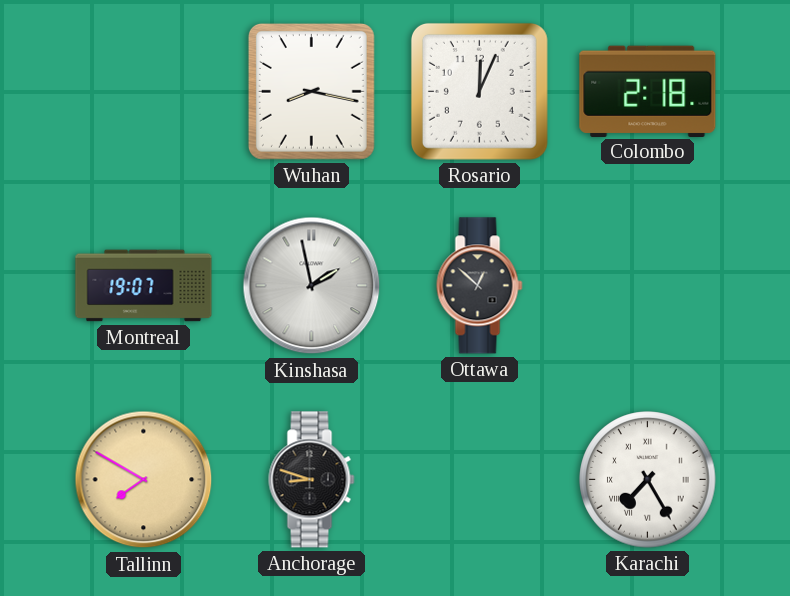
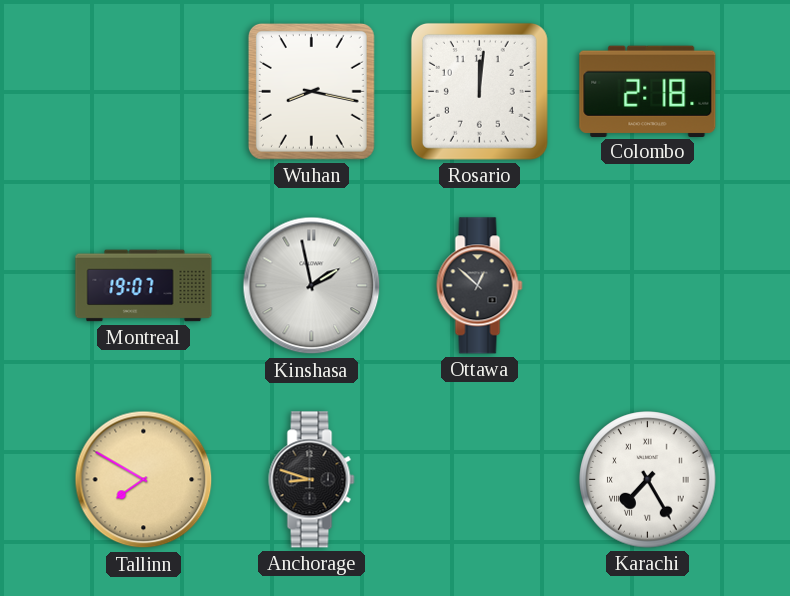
Rosario: 12:04 -> 12:01 (479, 91)
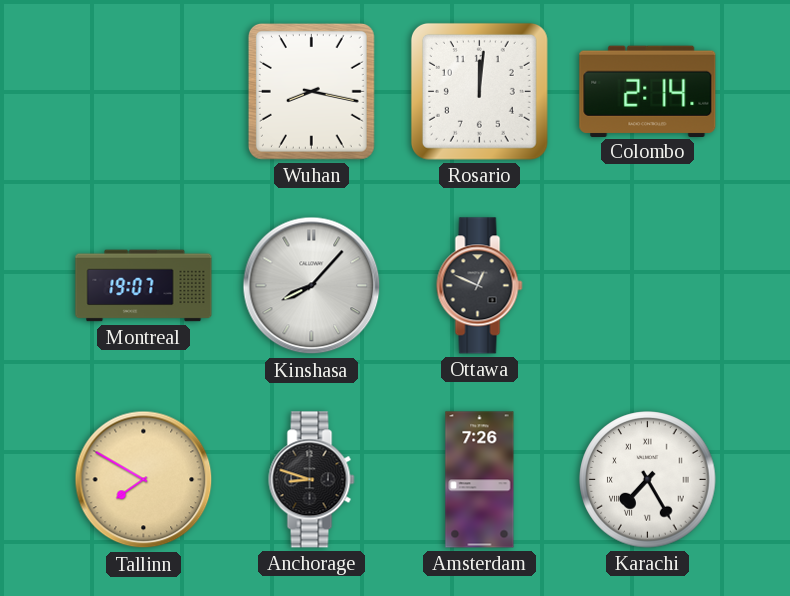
Colombo: 2:18 -> 2:14 (648, 91)
Kinshasa: 1:58 -> 8:07 (312, 286)
Ottawa: 12:52 -> 12:49 (480, 286)
Amsterdam: none -> 7:26 (480, 480)
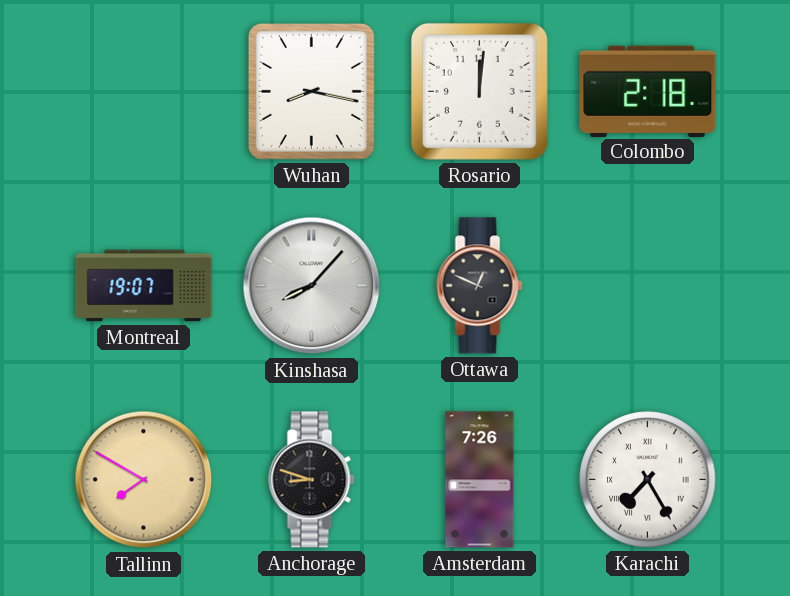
Colombo: 2:14 -> 2:18 (648, 91)
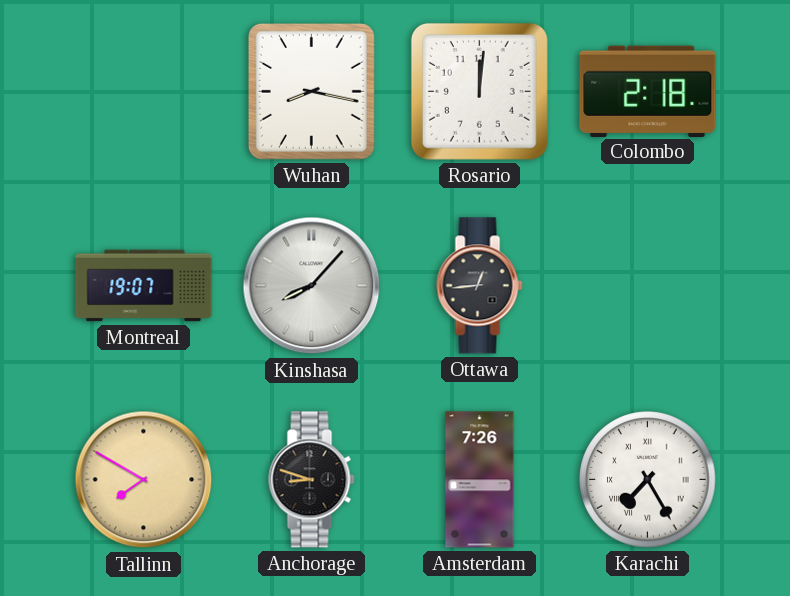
Ottawa: 12:49 -> 12:44 (480, 286)
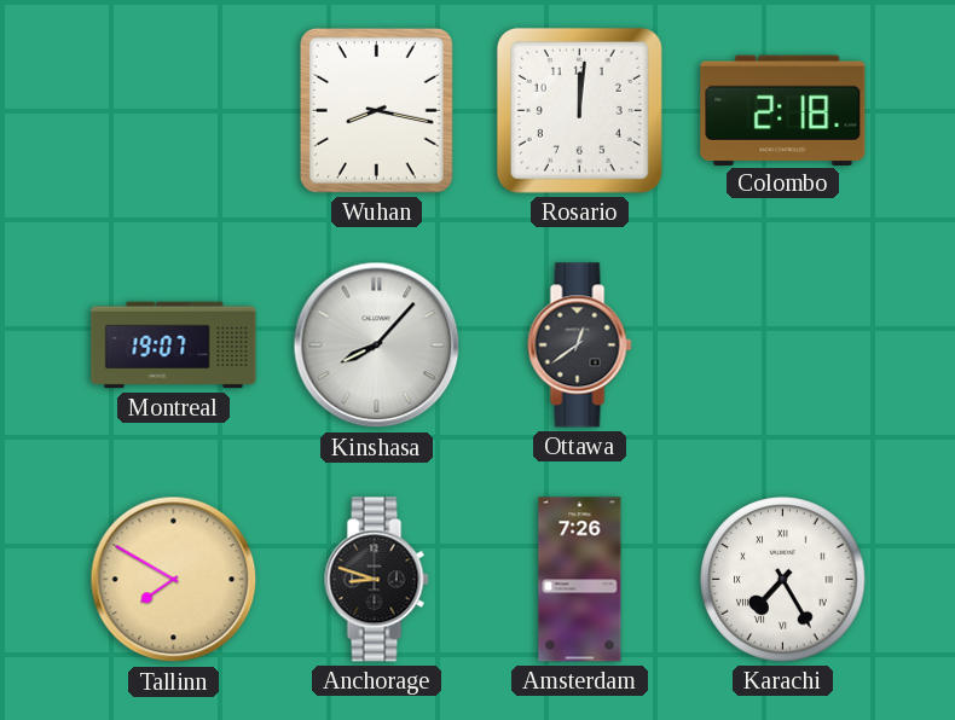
Ottawa: 12:44 -> 12:39 (580, 346)
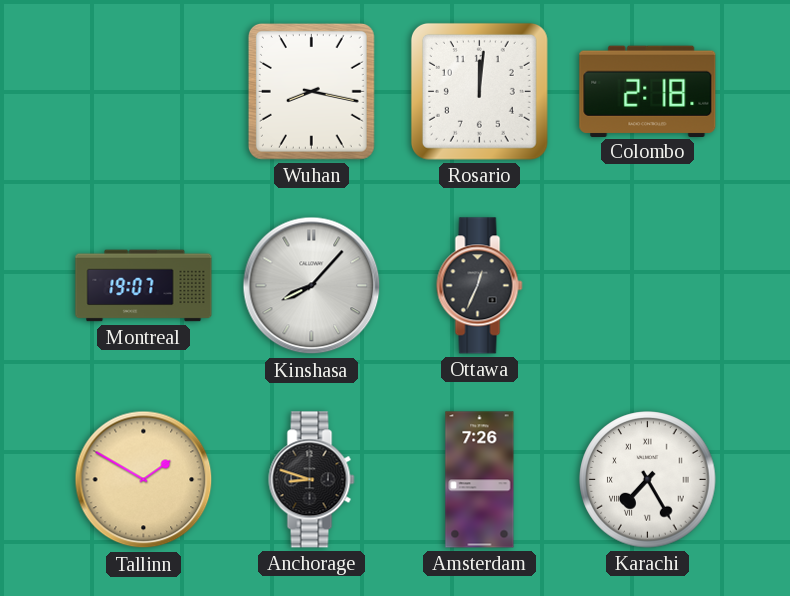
Ottawa: 12:39 -> 12:34 (480, 286)
Tallinn: 7:50 -> 1:50 (144, 480)
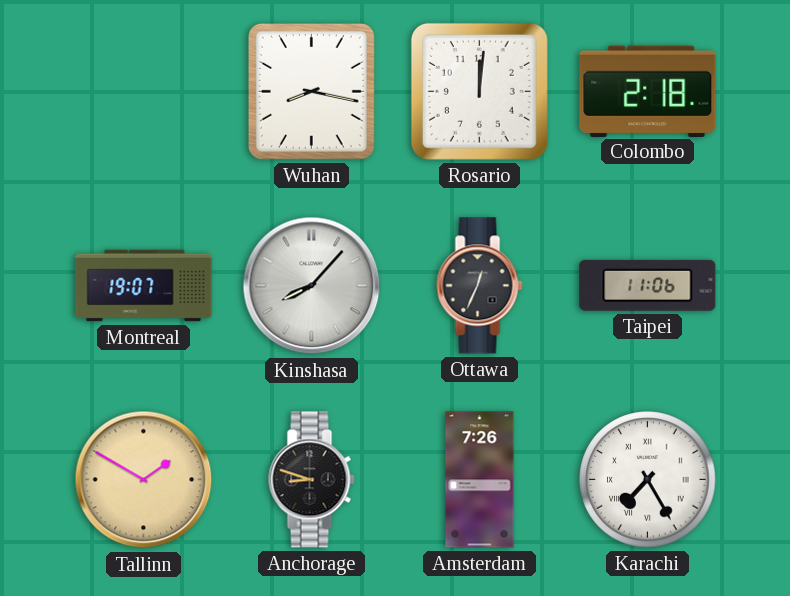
Taipei: none -> 11:06 (648, 285)
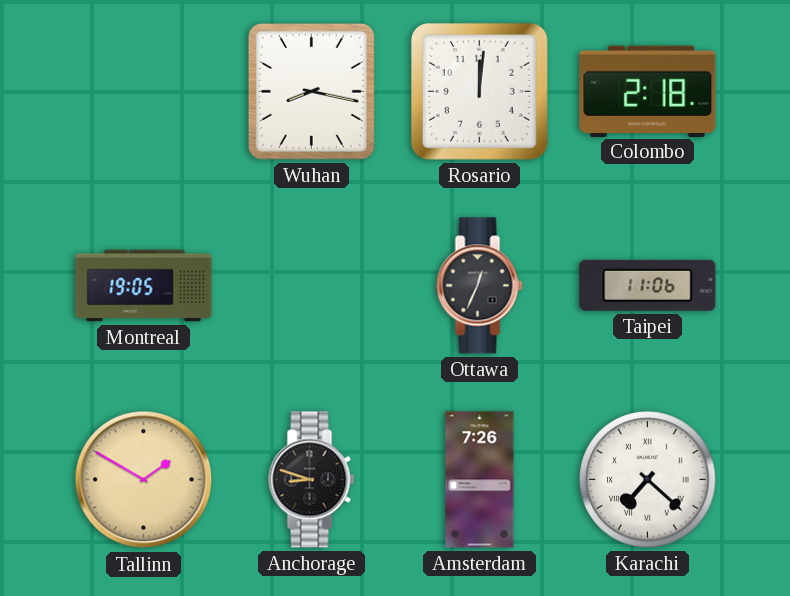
Montreal: 19:07 -> 19:05 (144, 286)
Kinshasa: 8:07 -> none (312, 286)
Karachi: 7:25 -> 7:22 (648, 480)
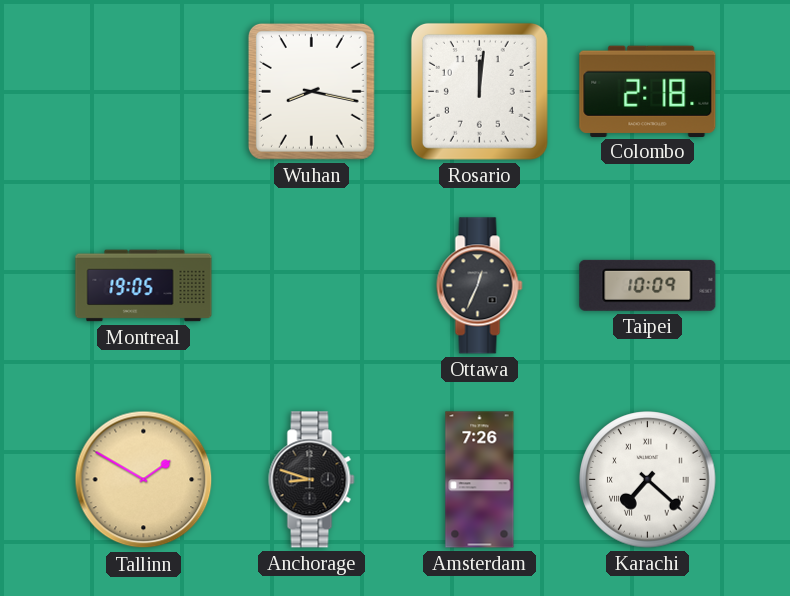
Taipei: 11:06 -> 10:09 (648, 285)
